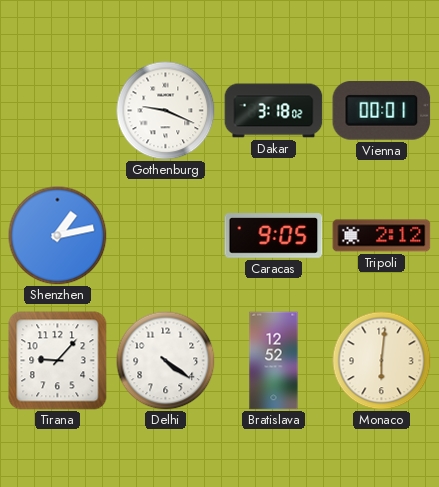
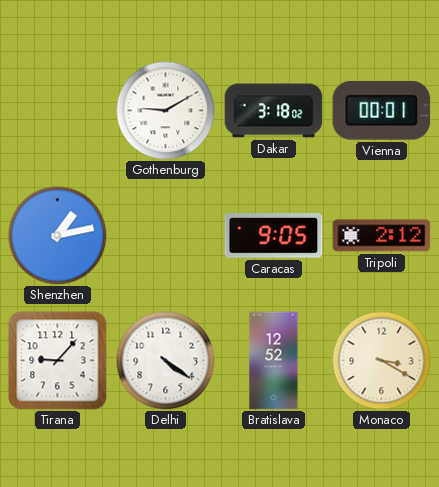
Gothenburg: 9:19 -> 9:10 (166, 111)
Monaco: 6:01 -> 3:20 (382, 361)
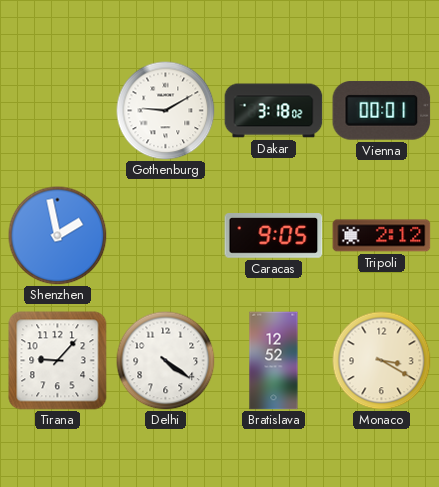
Shenzhen: 1:13 -> 1:58 (58, 236)
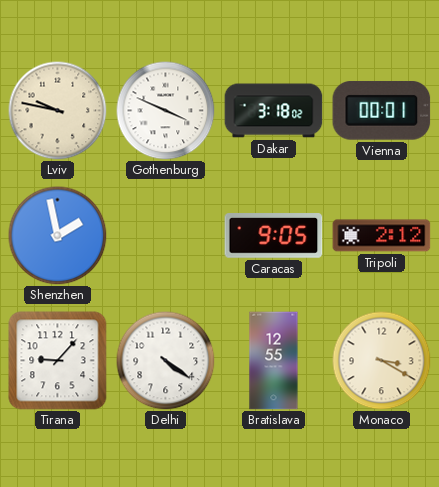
Lviv: none -> 9:47 (58, 111)
Gothenburg: 9:10 -> 3:49 (166, 111)
Bratislava: 12:52 -> 12:55 (274, 361)
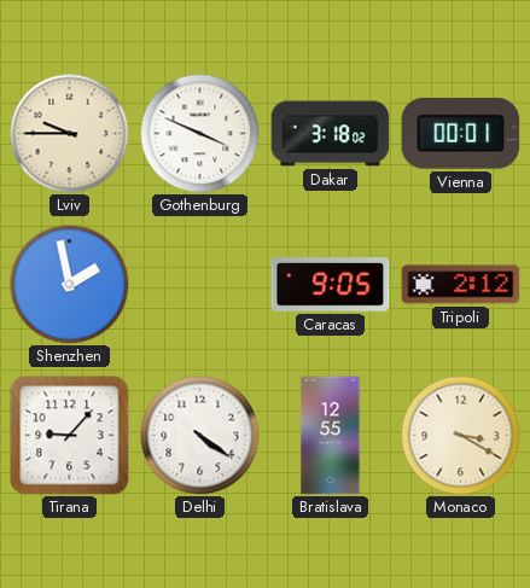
Lviv: 9:47 -> 9:45 (70, 134)
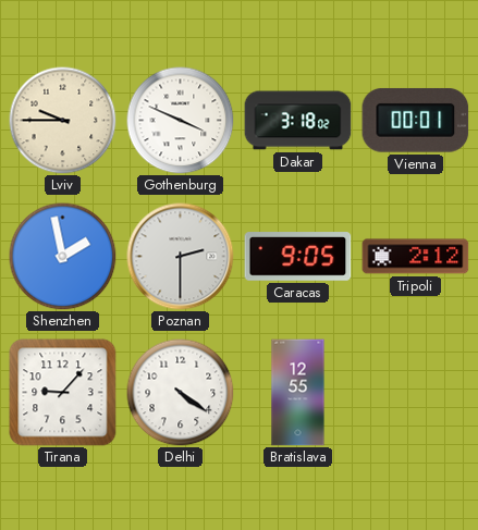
Poznan: none -> 2:30 (181, 257)
Monaco: 3:20 -> none (461, 436)
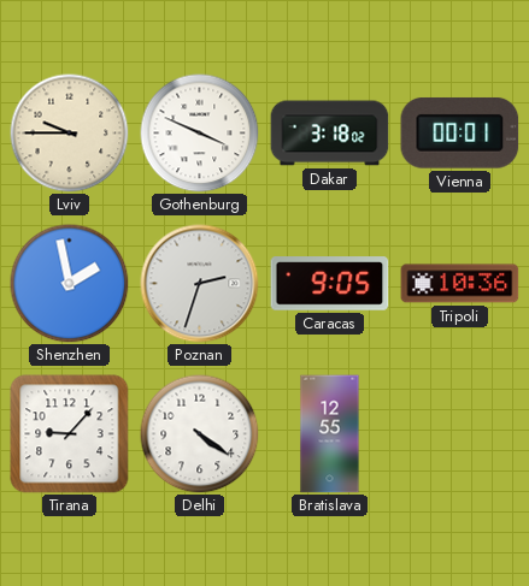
Poznan: 2:30 -> 2:33 (200, 284)
Tripoli: 2:12 -> 10:36 (460, 284)
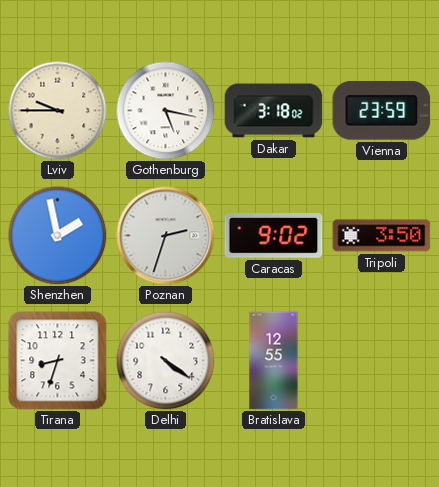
Gothenburg: 3:49 -> 5:17 (166, 111)
Vienna: 00:01 -> 23:59 (382, 111)
Caracas: 9:05 -> 9:02 (274, 236)
Tripoli: 10:36 -> 3:50 (382, 236)
Tirana: 9:07 -> 8:33 (58, 361)
